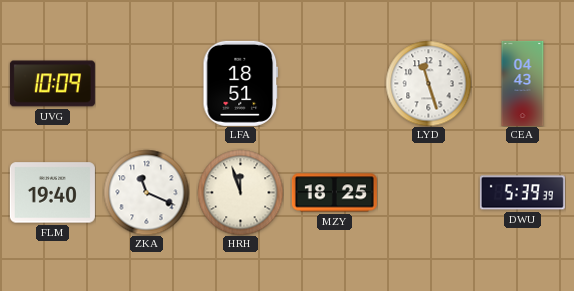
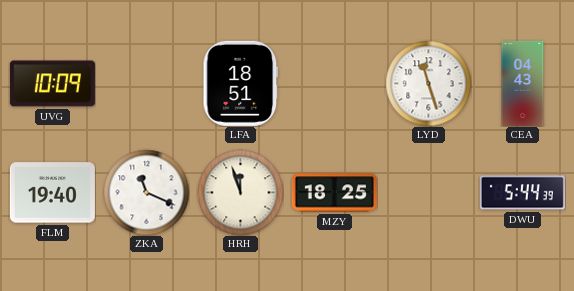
DWU: 5:39 -> 5:44 (522, 193)
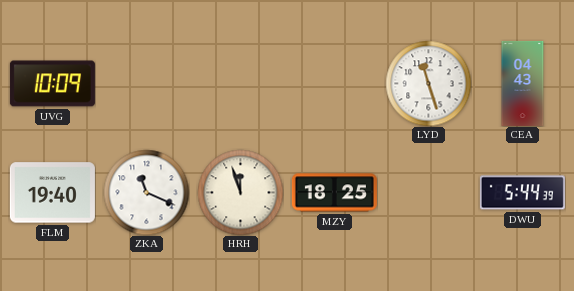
LFA: 18:51 -> none (241, 83)
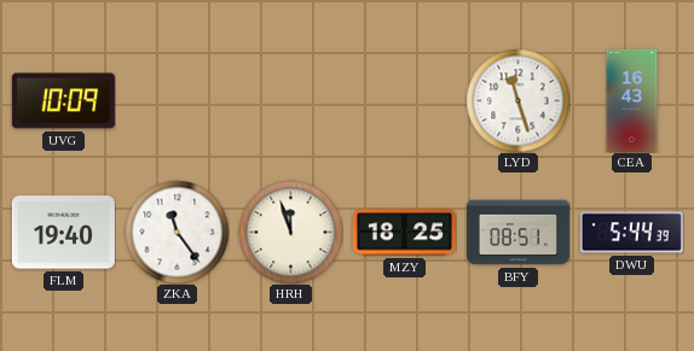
CEA: 04:43 -> 16:43 (632, 100)
ZKA: 11:19 -> 11:24 (177, 232)
BFY: none -> 08:51 (517, 233)
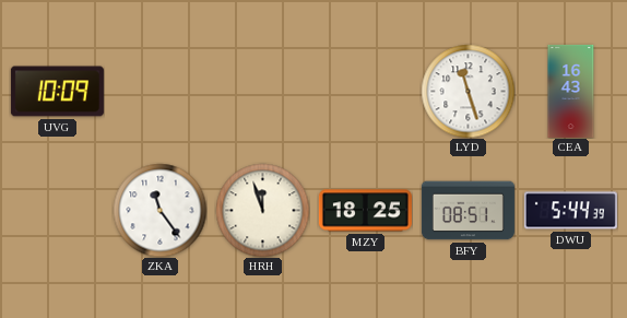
FLM: 19:40 -> none (63, 233)
